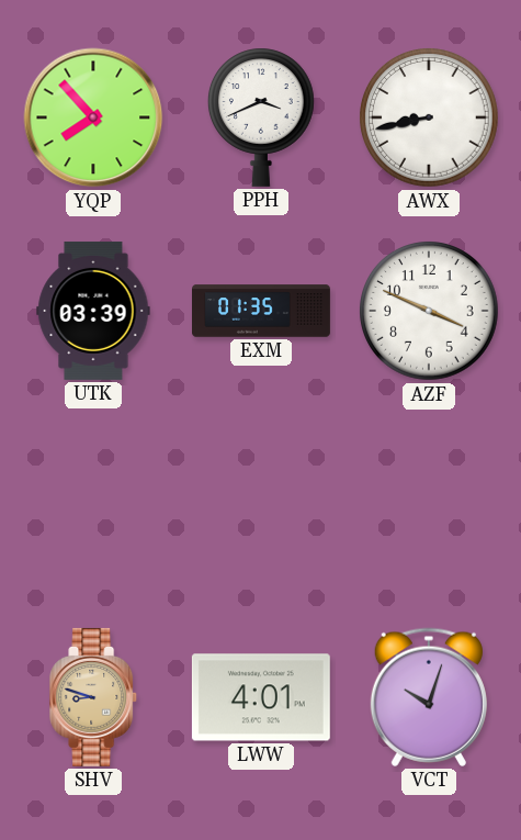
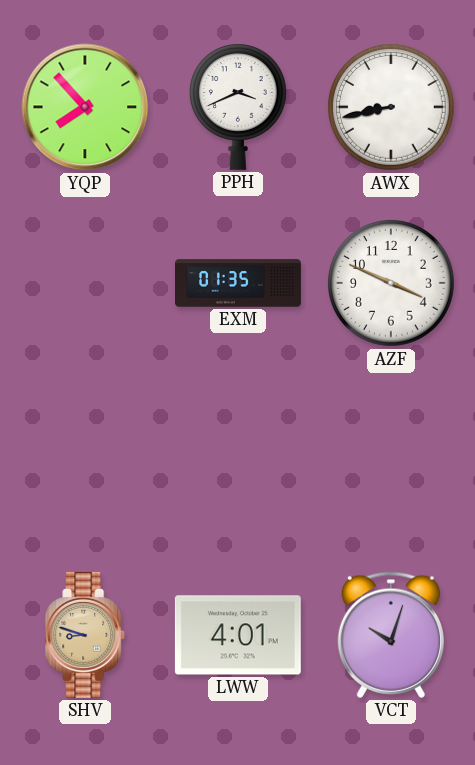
UTK: 03:39 -> none (93, 311)
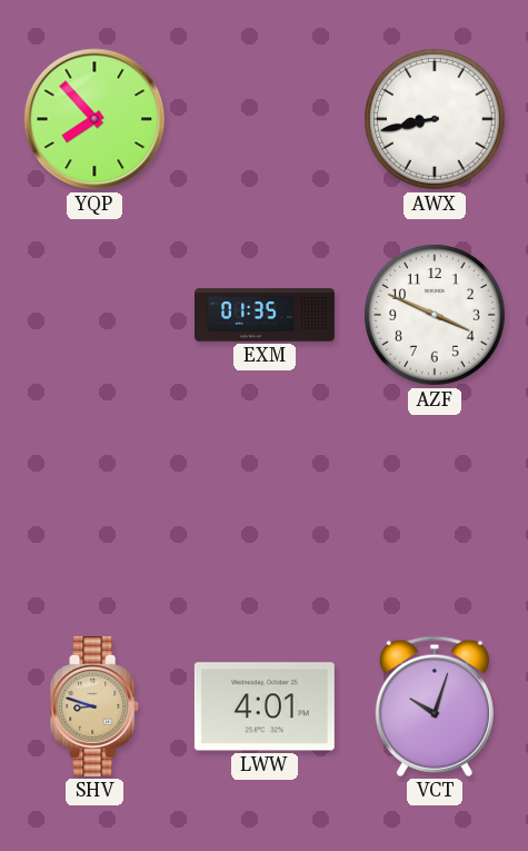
PPH: 3:41 -> none (238, 107)
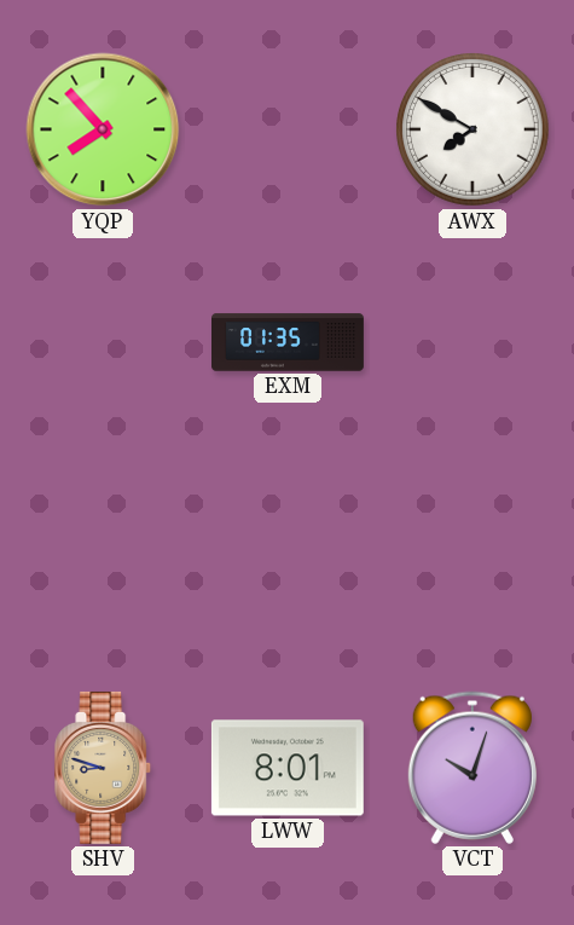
AWX: 8:43 -> 7:50 (474, 131)
AZF: 3:49 -> none (436, 316)
LWW: 4:01 -> 8:01 (288, 768)
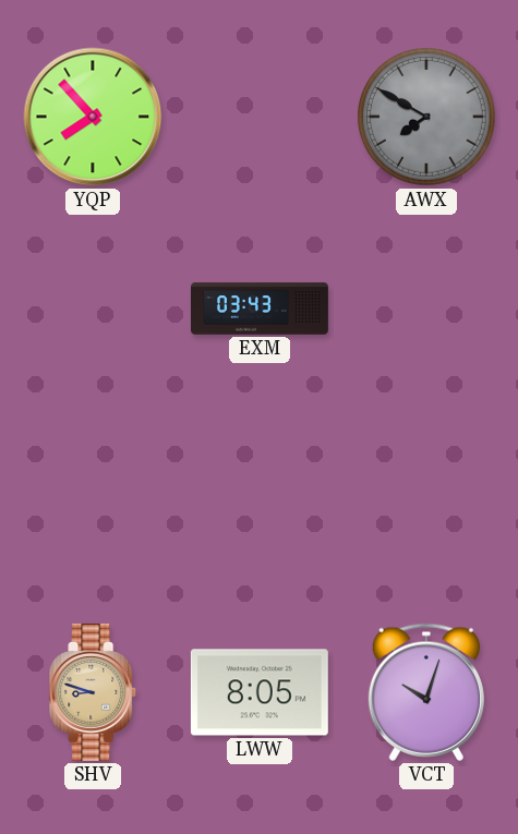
AWX dial: white -> grey (427, 118)
EXM: 01:35 -> 03:43 (261, 309)
LWW: 8:01 -> 8:05 (260, 692)
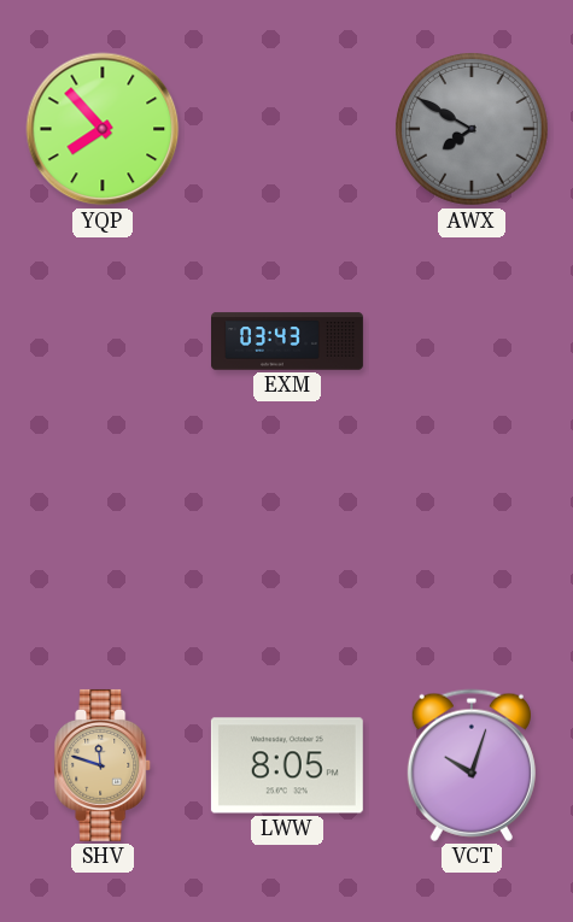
SHV: 8:48 -> 11:48 (104, 765)
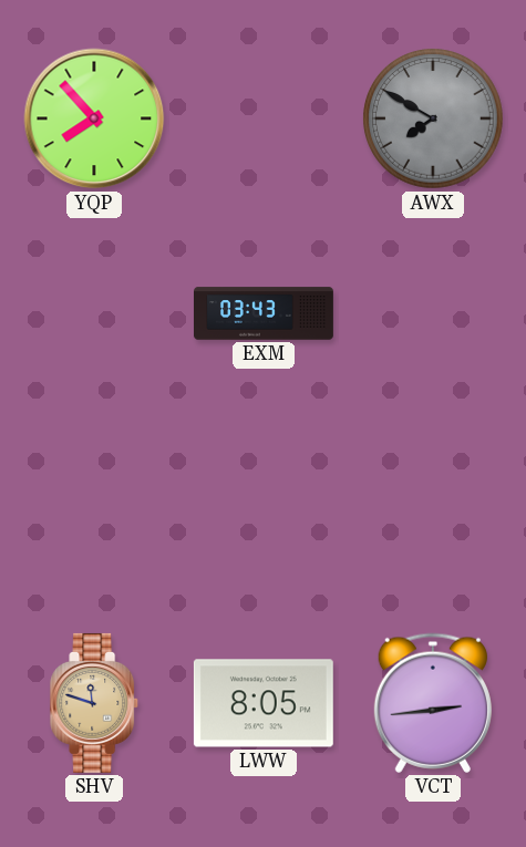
VCT: 10:03 -> 2:44 (433, 703)
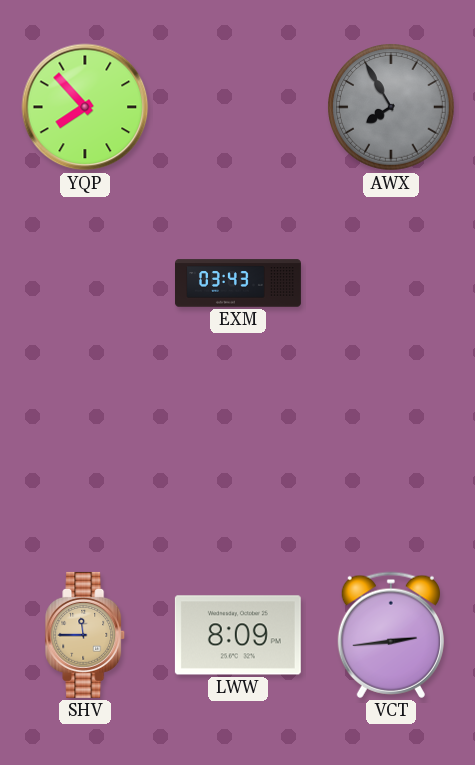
AWX: 7:50 -> 7:55 (392, 108)
SHV: 11:48 -> 11:45 (86, 635)
LWW: 8:05 -> 8:09 (238, 635)
